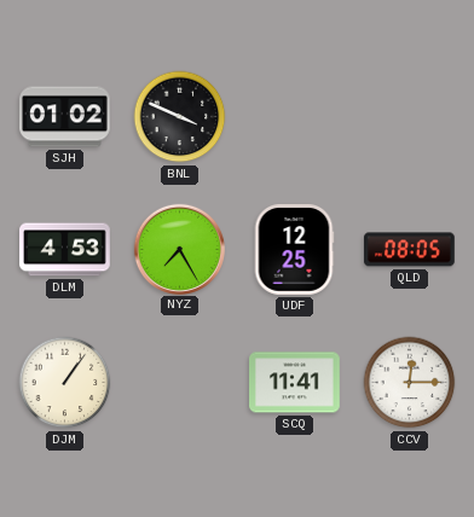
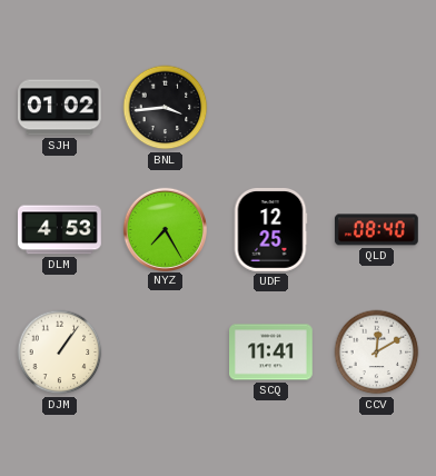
BNL: 3:49 -> 3:44 (166, 108)
QLD: 08:05 -> 08:40 (376, 230)
CCV: 12:15 -> 12:10 (377, 353)
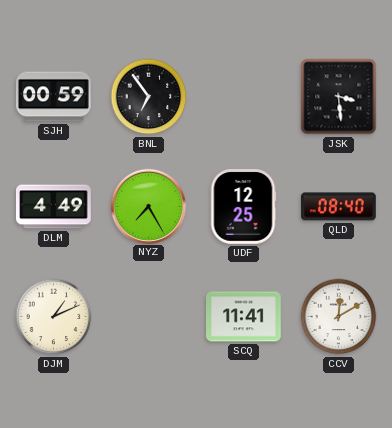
SJH: 01:02 -> 00:59 (54, 97)
BNL: 3:44 -> 6:54 (149, 97)
JSK: none -> 3:29 (339, 97)
DLM: 4:53 -> 4:49 (54, 207)
DJM: 1:06 -> 1:11 (54, 317)
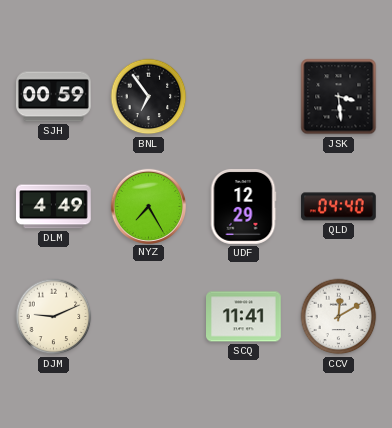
UDF: 12:25 -> 12:29 (243, 207)
QLD: 08:40 -> 04:40 (338, 207)
DJM: 1:11 -> 9:11 (54, 317)
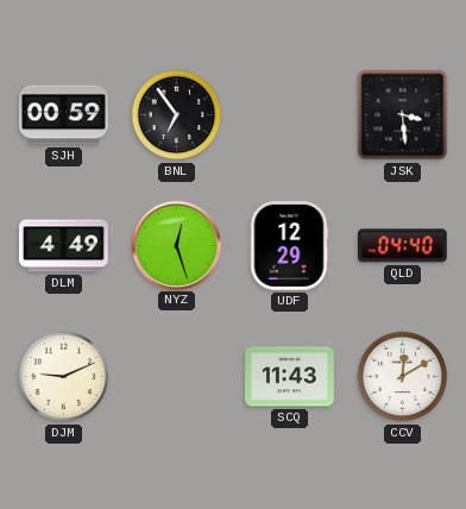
NYZ: 7:25 -> 12:27 (176, 245)
SCQ: 11:41 -> 11:43 (290, 377)
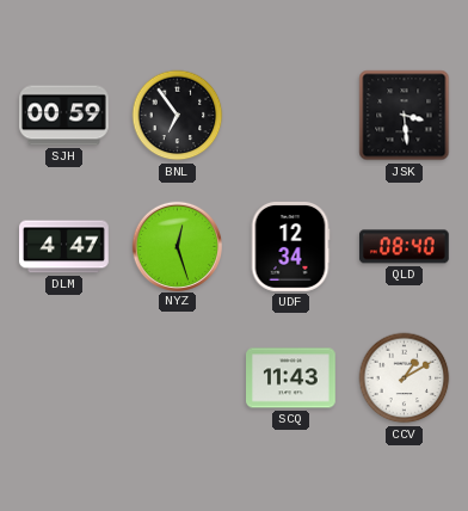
DLM: 4:49 -> 4:47 (64, 247)
UDF: 12:29 -> 12:34 (290, 247)
QLD: 04:40 -> 08:40 (404, 247)
DJM: 9:11 -> none (64, 377)
CCV: 12:10 -> 1:10 (405, 378)
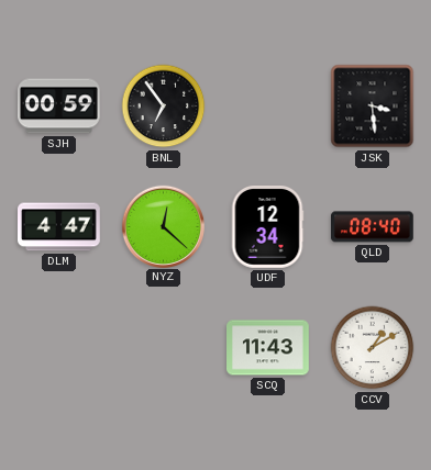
NYZ: 12:27 -> 12:22 (163, 226)
